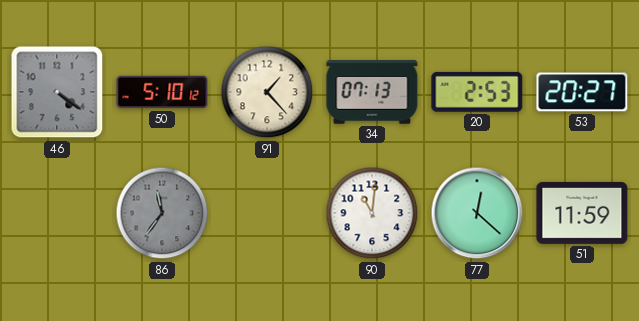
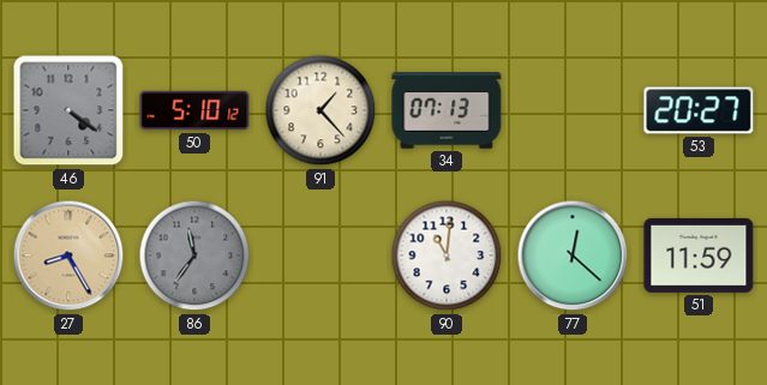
20: 2:53 -> none (477, 92)
27: none -> 8:25 (68, 255)
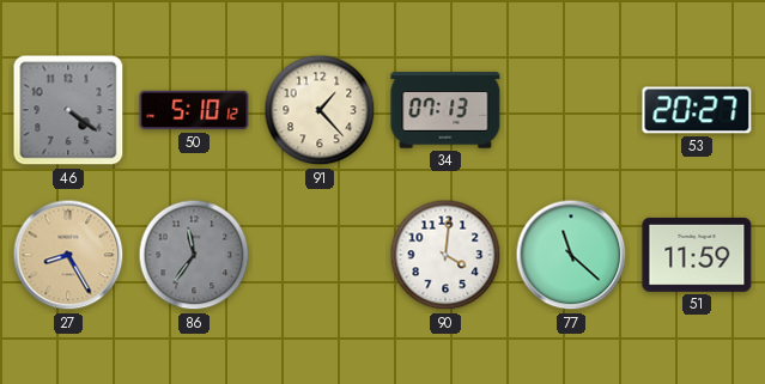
90: 11:01 -> 4:01 (445, 255)
77: 12:22 -> 11:22 (571, 255)
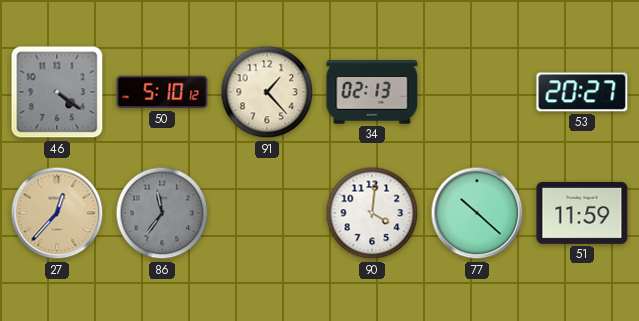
34: 07:13 -> 02:13 (372, 92)
27: 8:25 -> 12:37 (57, 213)
77: 11:22 -> 10:22 (477, 213)
